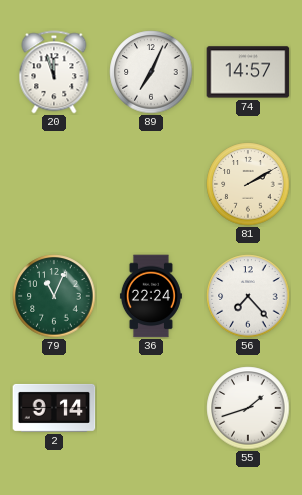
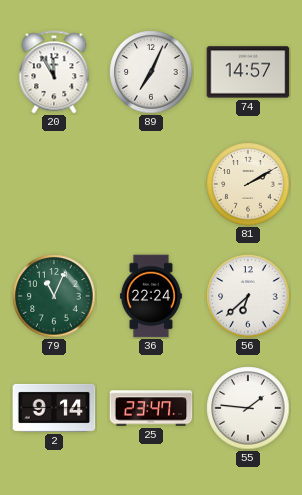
20: 11:57 -> 11:55 (54, 72)
56: 7:23 -> 6:38 (248, 296)
25: none -> 23:47 (151, 408)
55: 1:42 -> 1:46 (248, 408)
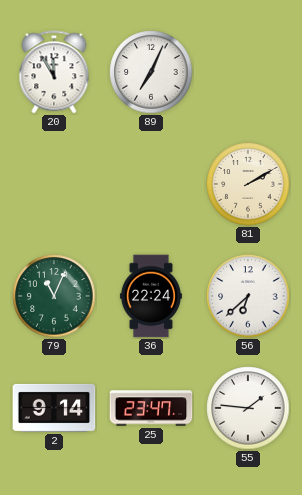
74: 14:57 -> none (248, 72)
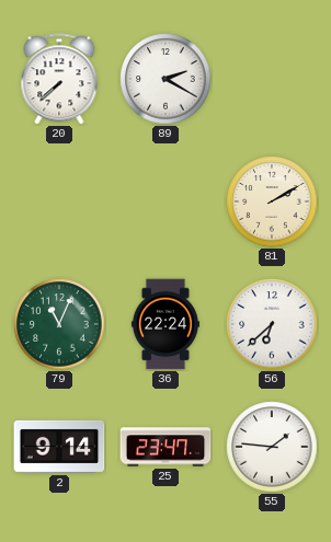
20: 11:55 -> 7:38 (59, 79)
89: 7:04 -> 2:20 (165, 79)
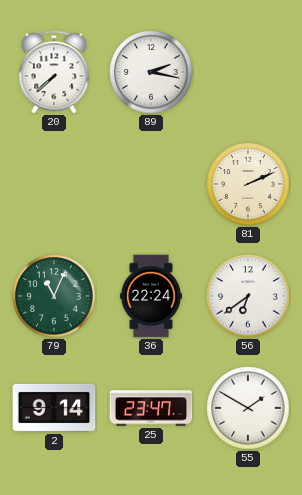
89: 2:20 -> 2:17 (151, 72)
81: 2:10 -> 2:11 (248, 184)
56: 6:38 -> 6:39 (248, 296)
55: 1:46 -> 1:50 (248, 408)
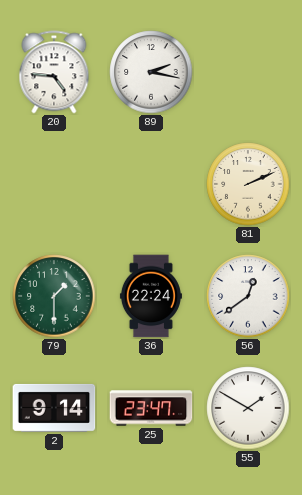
20: 7:38 -> 4:46 (54, 72)
79: 11:04 -> 1:30 (54, 296)
56: 6:39 -> 12:39 (248, 296)
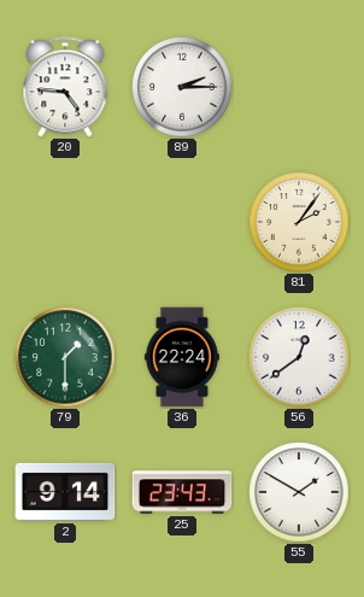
89: 2:17 -> 2:15 (182, 87)
81: 2:11 -> 2:06 (299, 222)
25: 23:47 -> 23:43 (182, 492)
